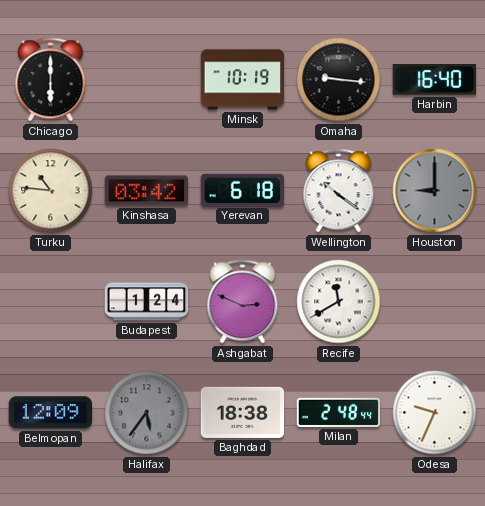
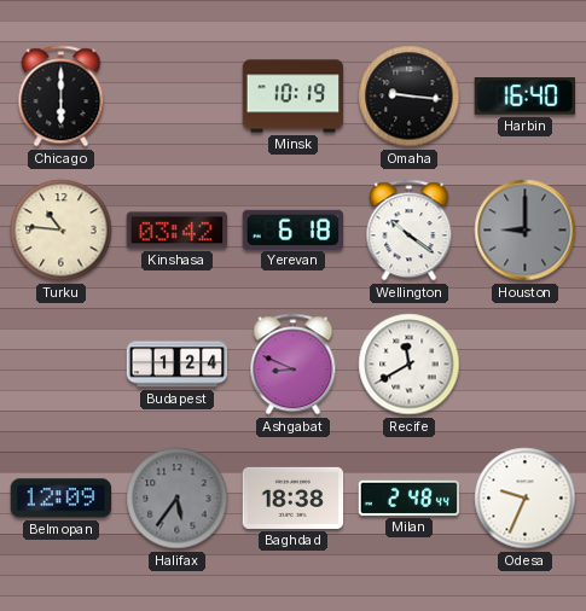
Ashgabat: 2:49 -> 8:49 (294, 365)
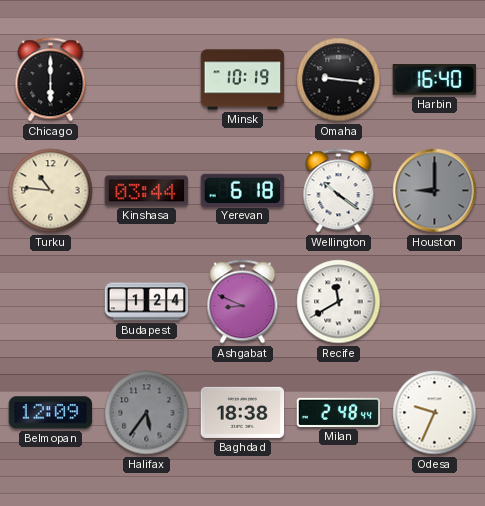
Kinshasa: 03:42 -> 03:44 (147, 191)
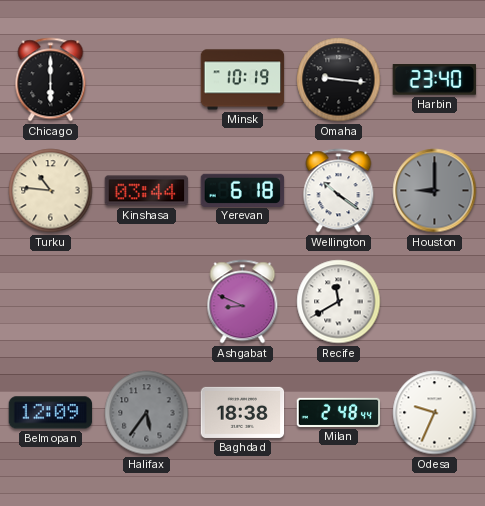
Harbin: 16:40 -> 23:40 (434, 80)
Budapest: 1:24 -> none (147, 302)
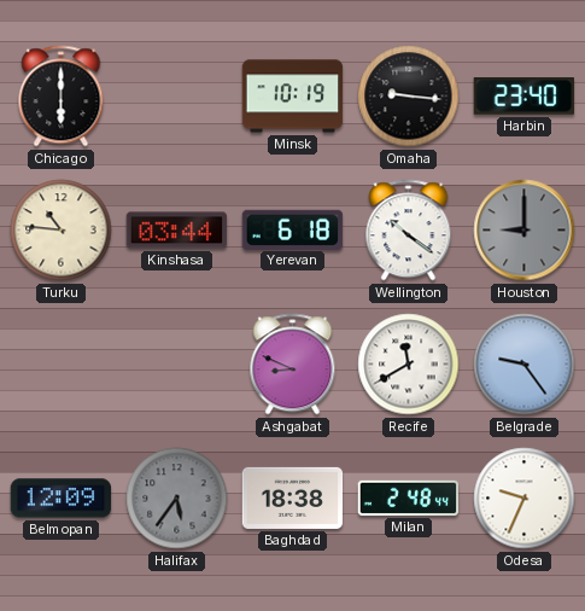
Belgrade: none -> 9:24 (525, 365)
